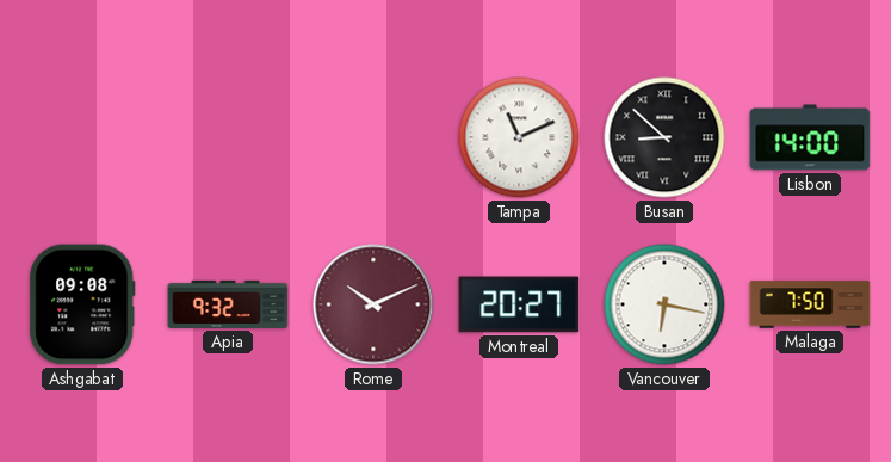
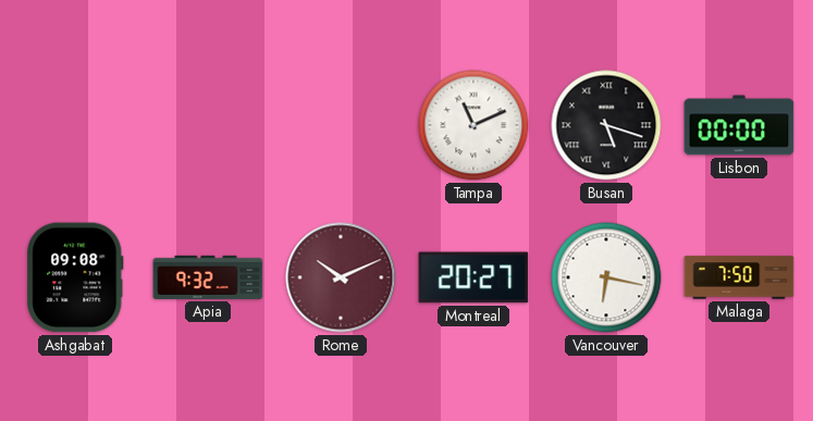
Busan: 8:52 -> 5:18 (606, 125)
Lisbon: 14:00 -> 00:00 (739, 125)
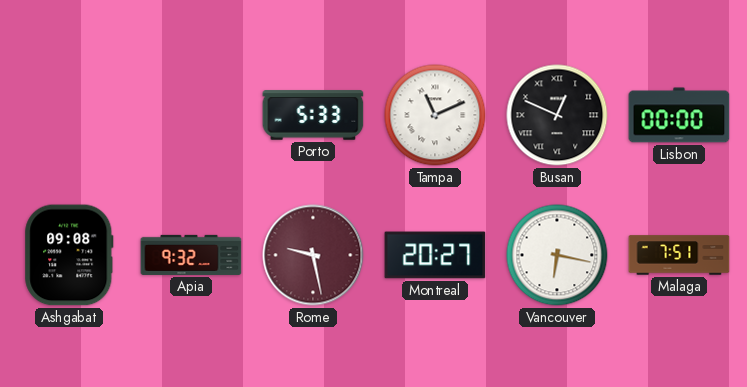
Porto: none -> 5:33 (313, 115)
Busan: 5:18 -> 12:49 (557, 115)
Rome: 10:11 -> 9:28 (313, 255)
Malaga: 7:50 -> 7:51 (679, 255)
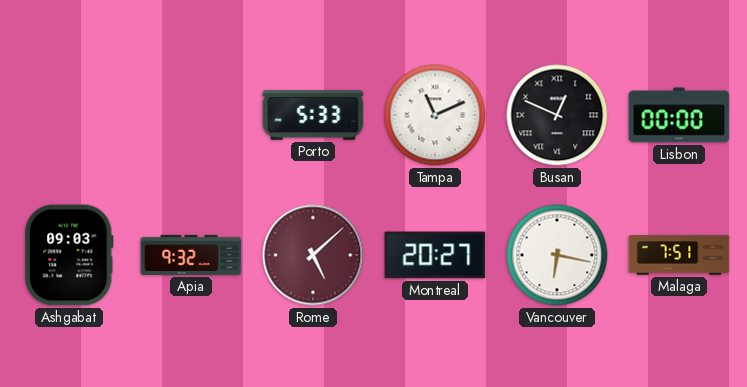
Ashgabat: 09:08 -> 09:03 (69, 255)
Rome: 9:28 -> 5:08 (313, 255)
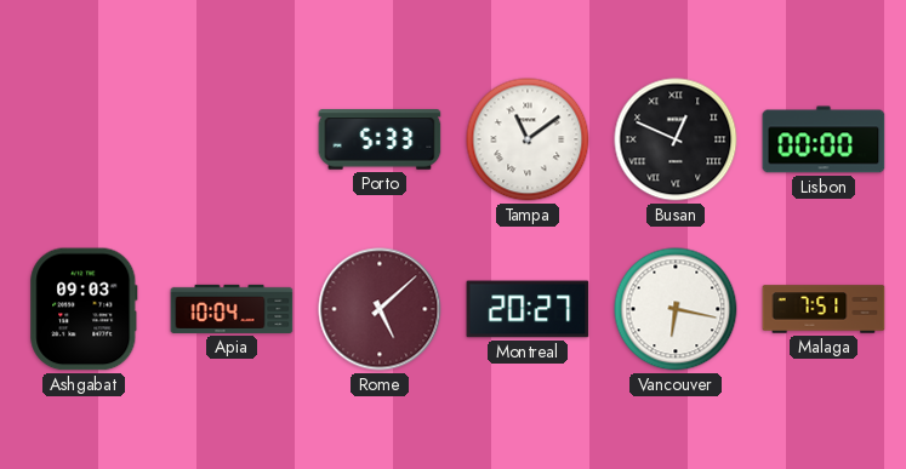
Tampa: 11:11 -> 11:09 (528, 139)
Apia: 9:32 -> 10:04 (232, 309)
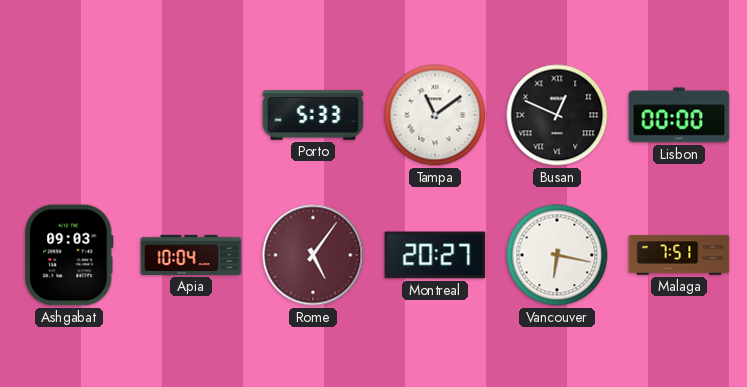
Rome: 5:08 -> 5:06 (313, 255)
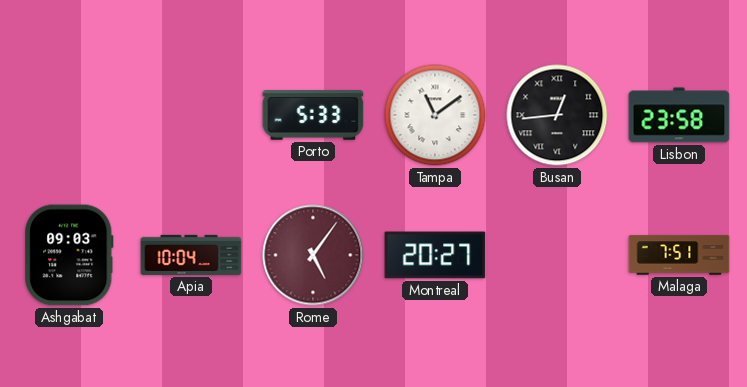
Busan: 12:49 -> 12:44 (557, 115)
Lisbon: 00:00 -> 23:58 (679, 115)
Vancouver: 6:17 -> none (557, 255)
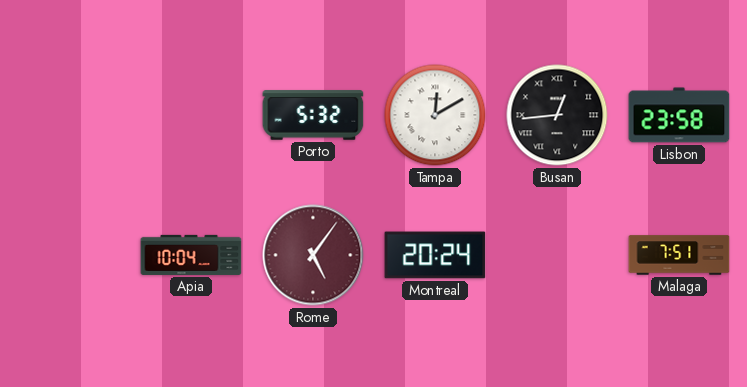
Porto: 5:33 -> 5:32 (313, 115)
Tampa: 11:09 -> 12:10 (435, 115)
Ashgabat: 09:03 -> none (69, 255)
Montreal: 20:27 -> 20:24 (435, 255)
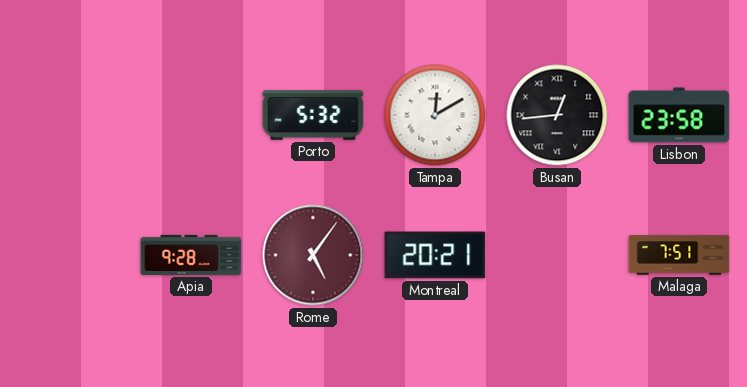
Apia: 10:04 -> 9:28 (191, 255)
Montreal: 20:24 -> 20:21 (435, 255)
